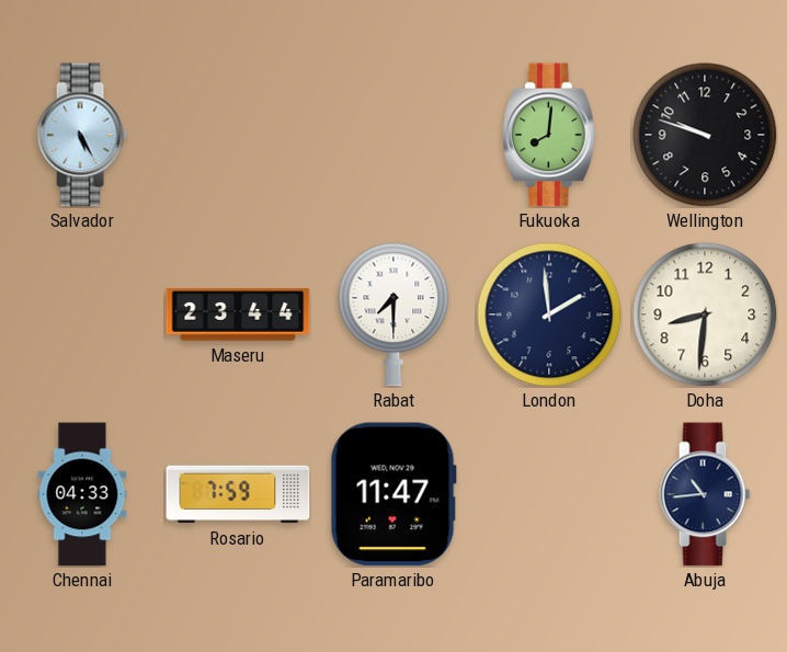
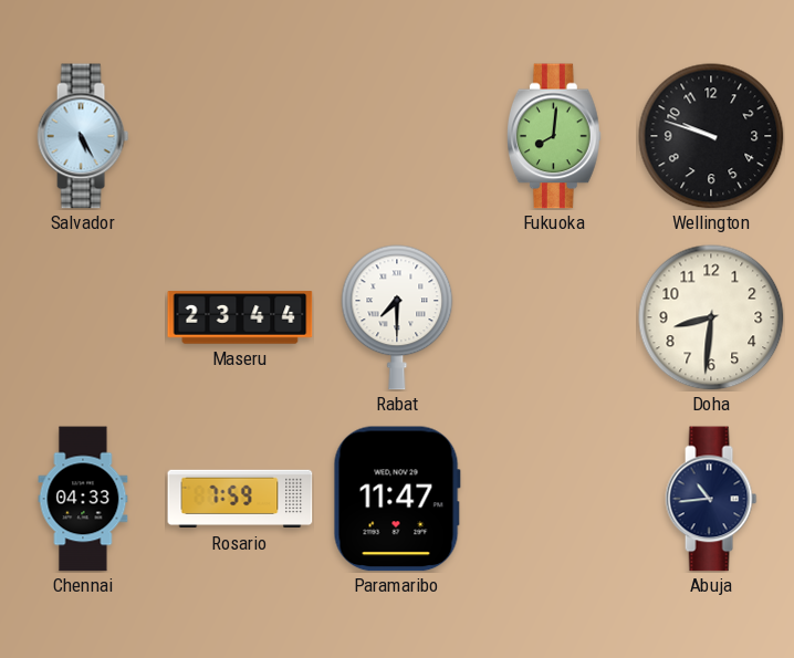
London: 1:59 -> none (549, 314)
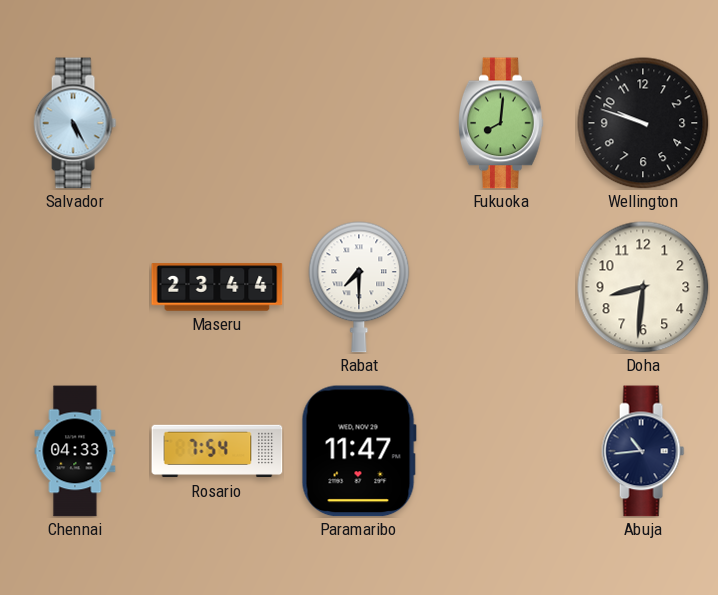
Rosario: 7:59 -> 7:54 (217, 451)
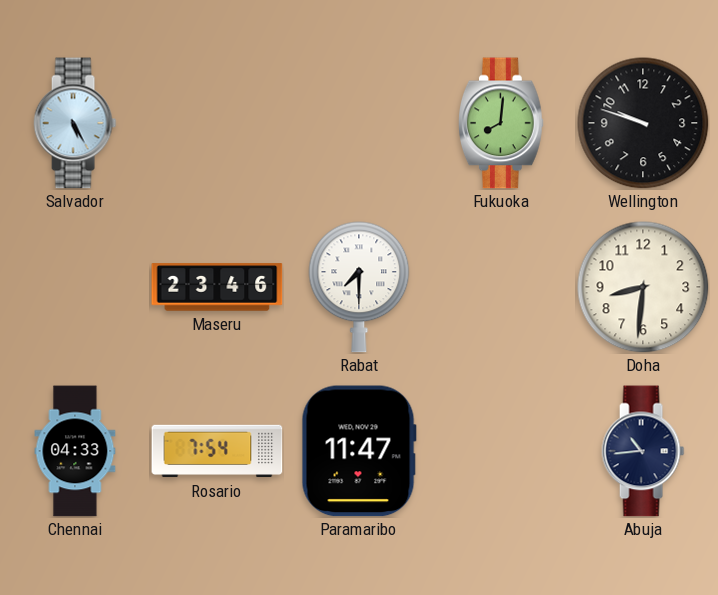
Maseru: 23:44 -> 23:46 (217, 287)
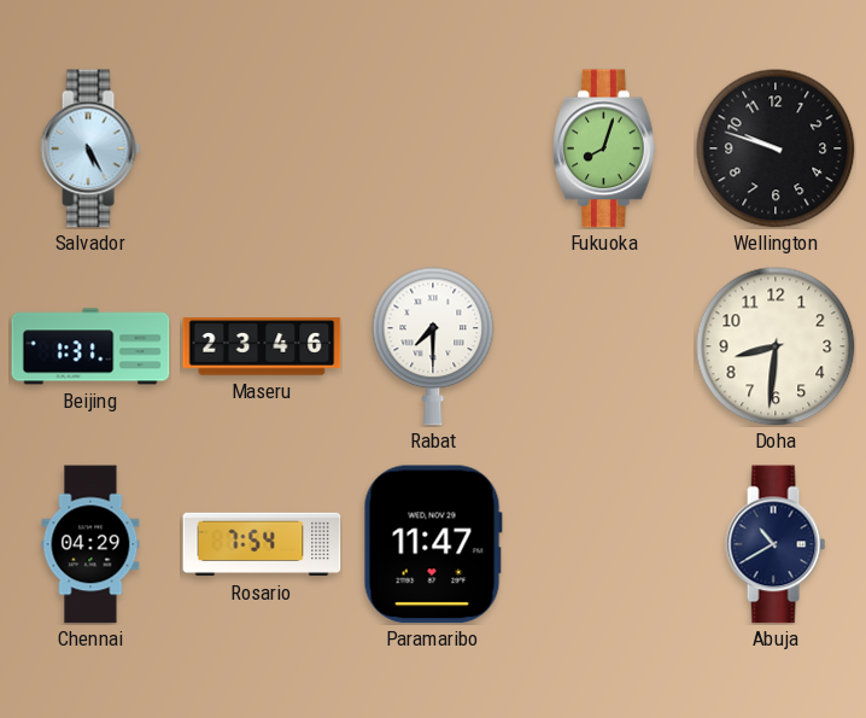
Fukuoka: 8:01 -> 8:03 (605, 148)
Beijing: none -> 1:31 (90, 346)
Chennai: 04:33 -> 04:29 (90, 544)
Abuja: 10:44 -> 10:40 (776, 544)
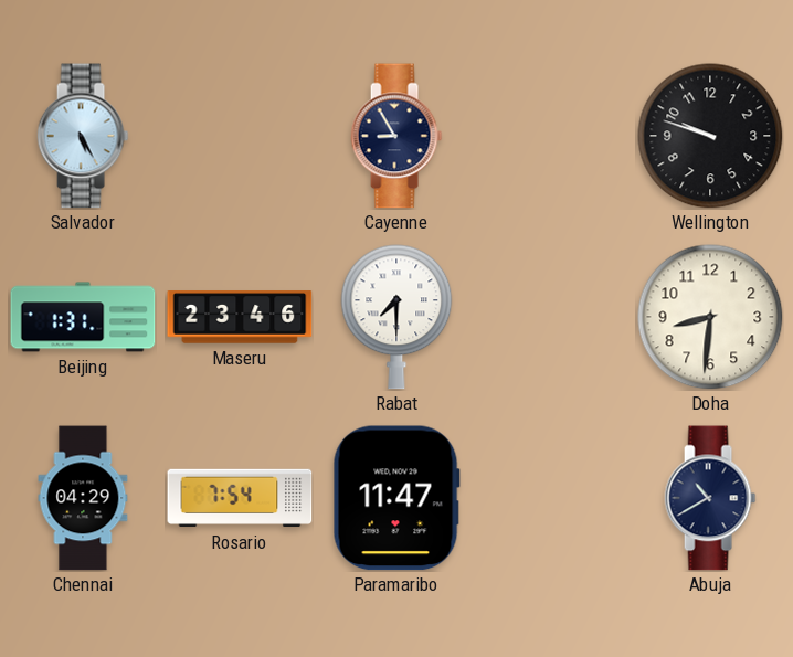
Cayenne: none -> 8:55 (396, 136)
Fukuoka: 8:03 -> none (605, 148)
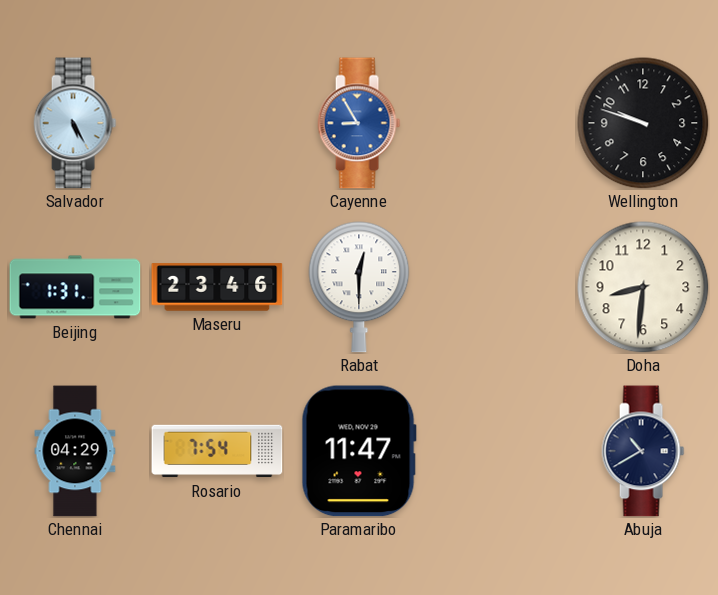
Cayenne dial: navy -> blue (359, 123)
Rabat: 7:30 -> 12:30 (359, 287)
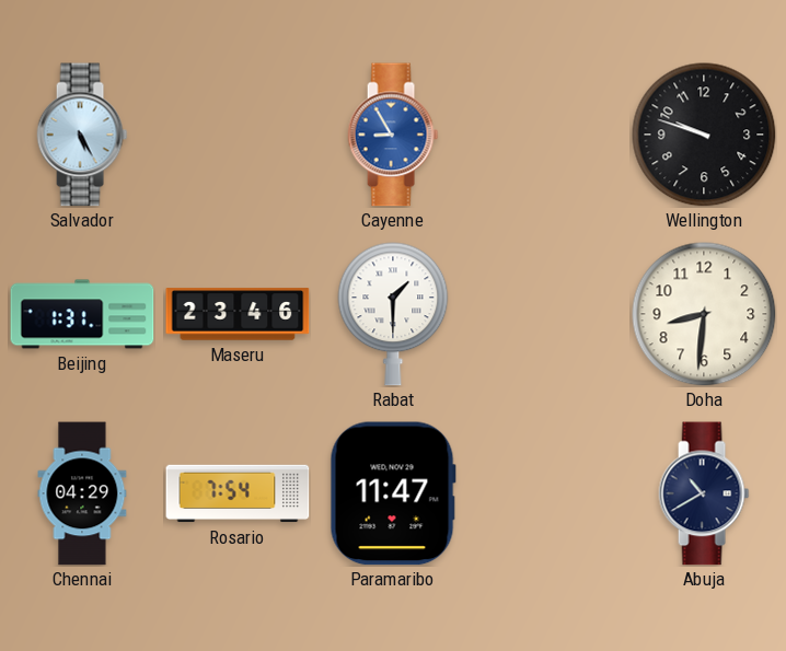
Rabat: 12:30 -> 1:30 (393, 314)
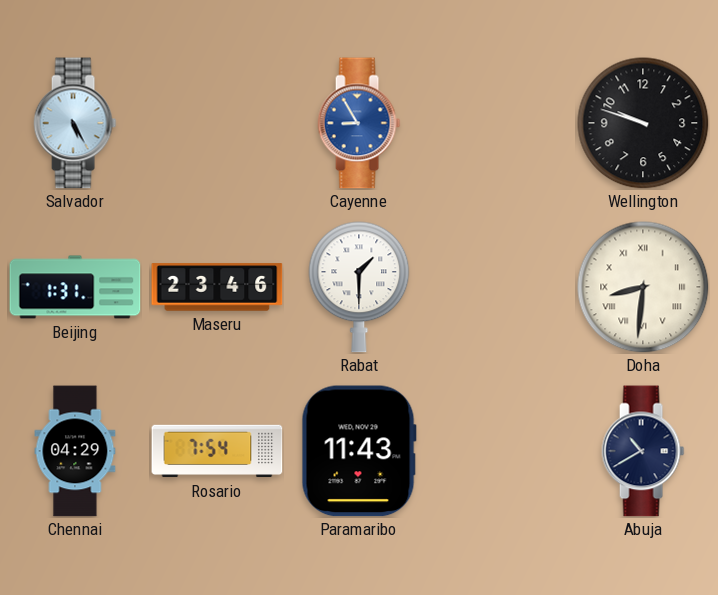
Doha numerals: Arabic -> Roman (643, 287)
Paramaribo: 11:47 -> 11:43 (359, 451)
